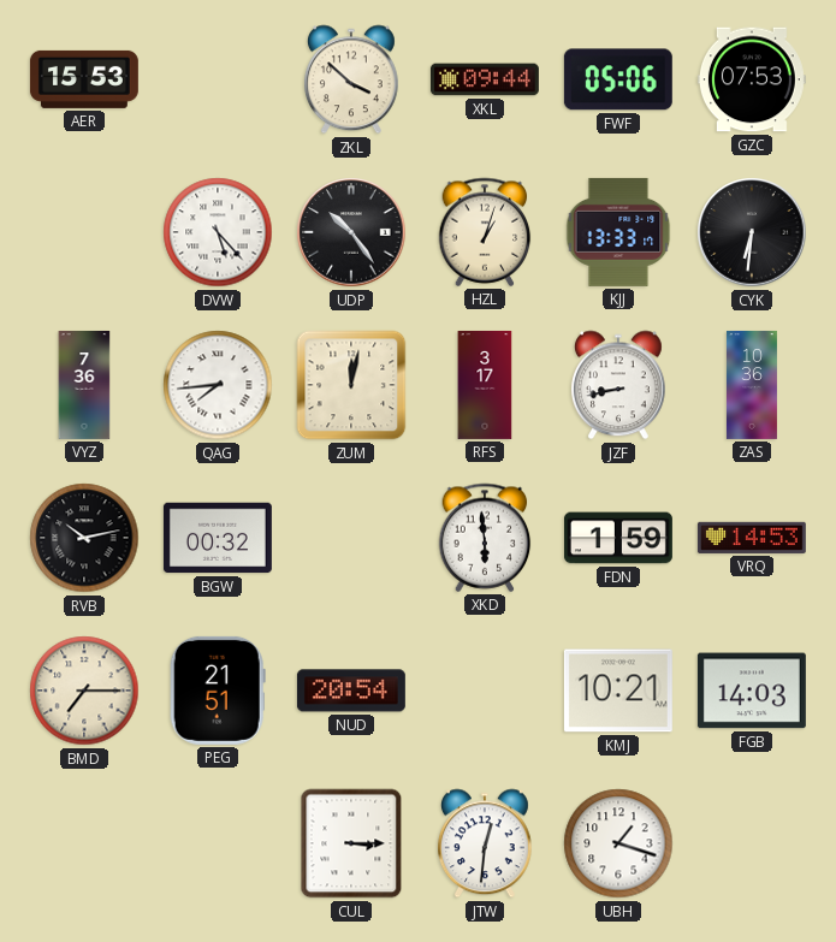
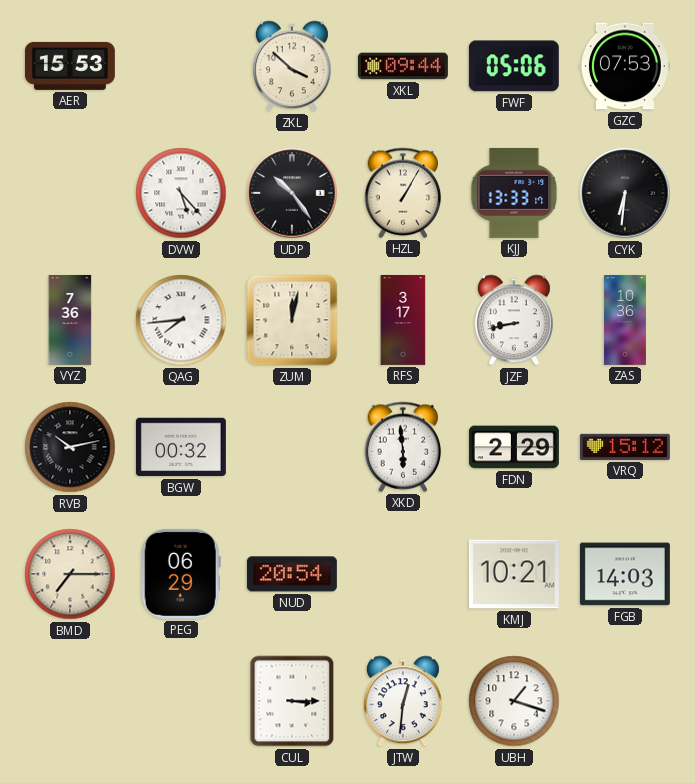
HZL: 1:03 -> 1:05 (403, 193)
FDN: 1:59 -> 2:29 (514, 447)
VRQ: 14:53 -> 15:12 (625, 447)
PEG: 21:51 -> 06:29 (181, 574)
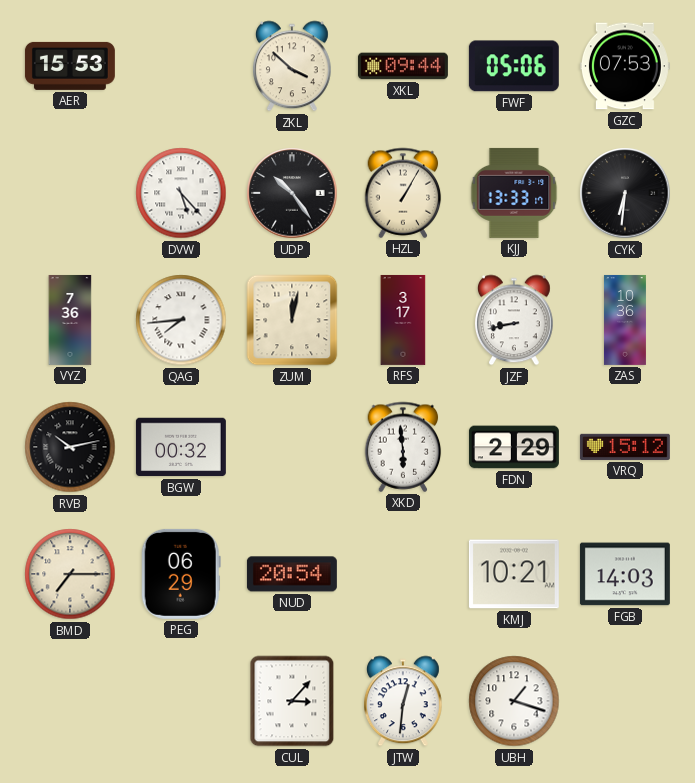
CUL: 3:15 -> 3:07 (292, 701)
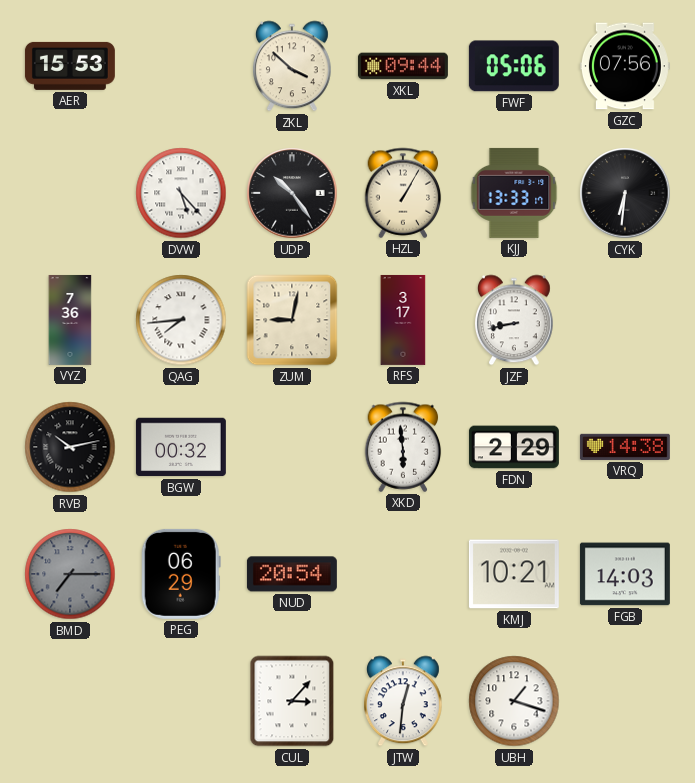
GZC: 07:53 -> 07:56 (625, 66)
ZUM: 12:02 -> 9:02 (292, 320)
ZAS: 10:36 -> none (625, 320)
VRQ: 15:12 -> 14:38 (625, 447)
BMD dial: cream -> grey (70, 574)
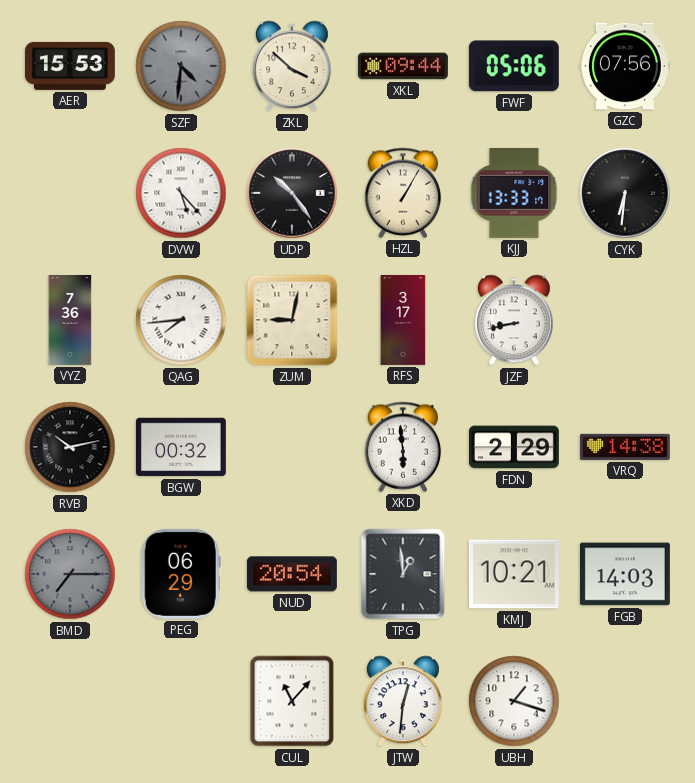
SZF: none -> 4:31 (181, 66)
TPG: none -> 12:59 (403, 574)
CUL: 3:07 -> 11:07 (292, 701)
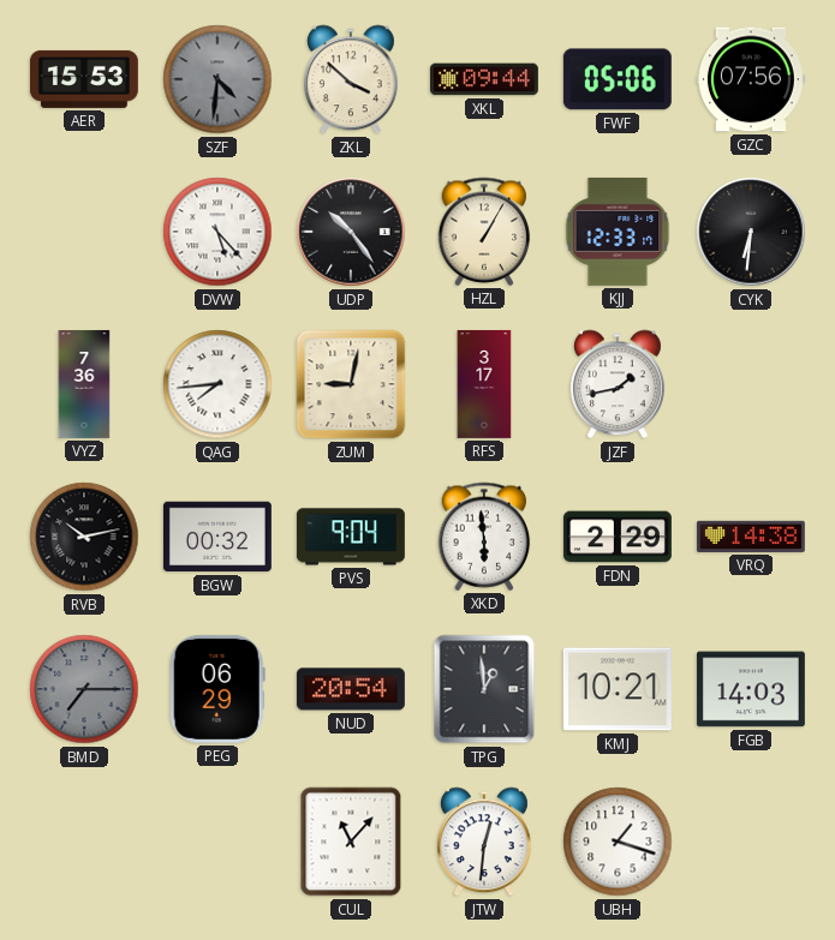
KJJ: 13:33 -> 12:33 (618, 232)
JZF: 8:43 -> 1:43 (618, 384)
PVS: none -> 9:04 (351, 537)
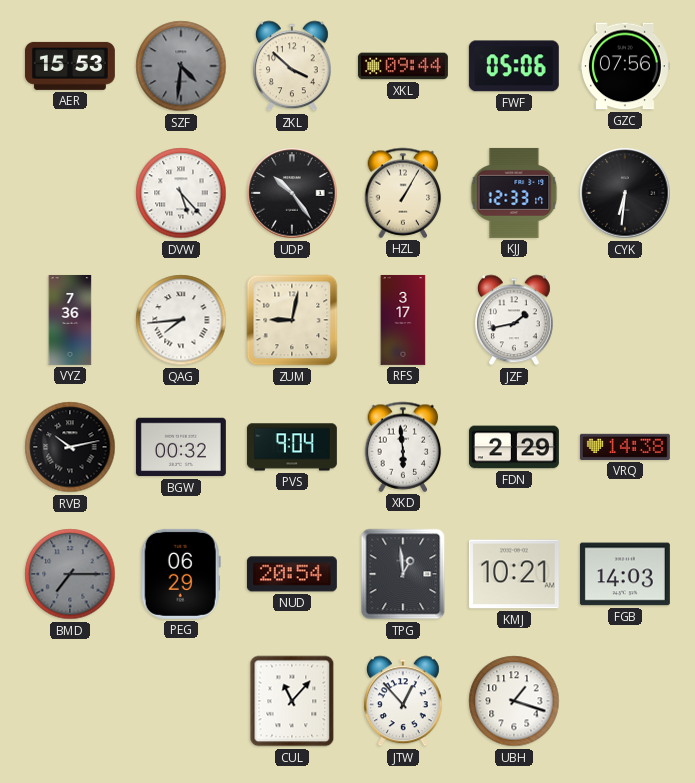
JTW: 12:31 -> 12:53 (403, 701)
